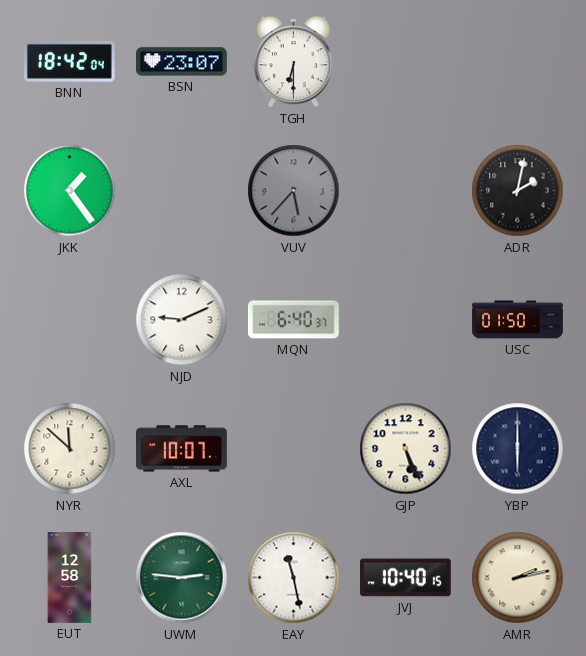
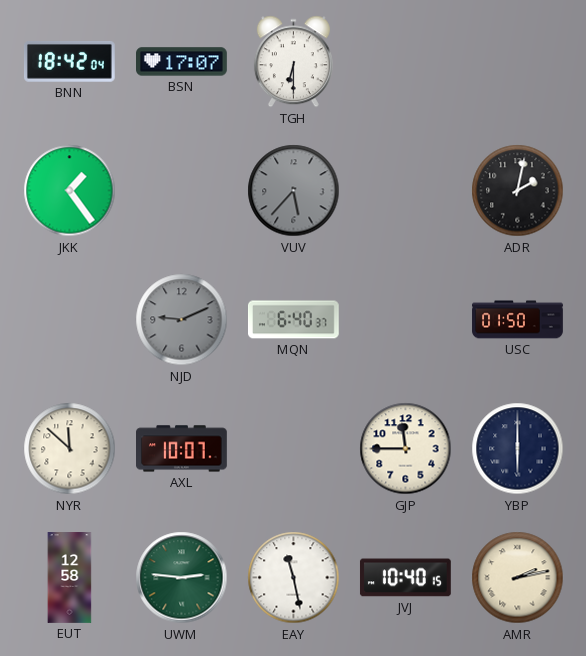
BSN: 23:07 -> 17:07 (182, 62)
NJD dial: white -> grey (182, 320)
GJP: 5:26 -> 11:45 (406, 449)
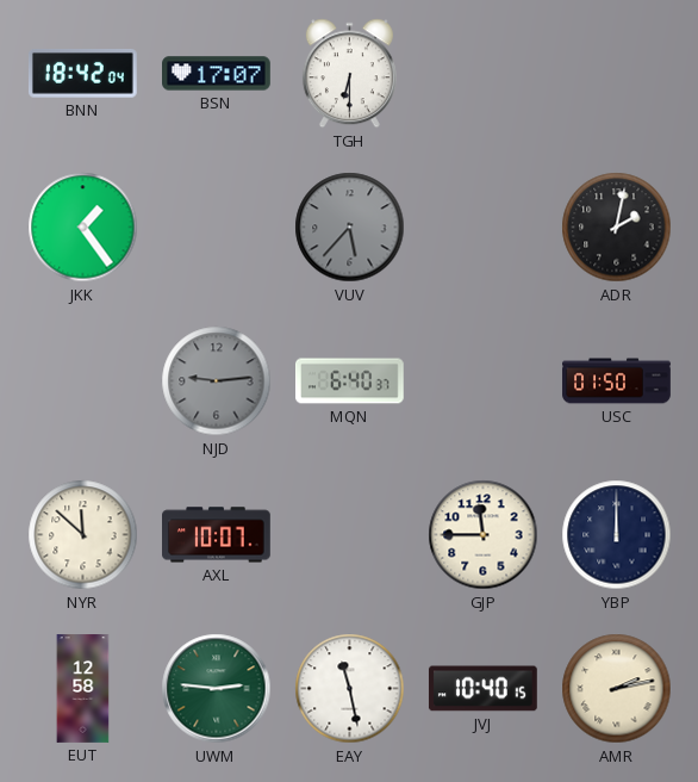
NJD: 9:11 -> 9:14 (217, 381)
YBP: 6:00 -> 12:00 (617, 535)
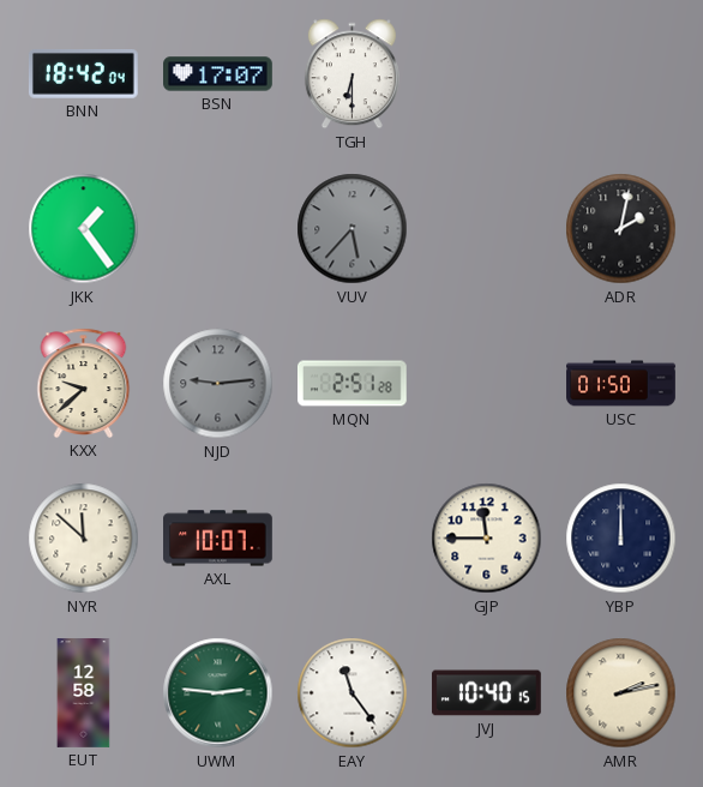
KXX: none -> 9:38 (84, 383)
MQN: 6:40 -> 2:51 (353, 384)
EAY: 11:28 -> 11:24 (353, 693)
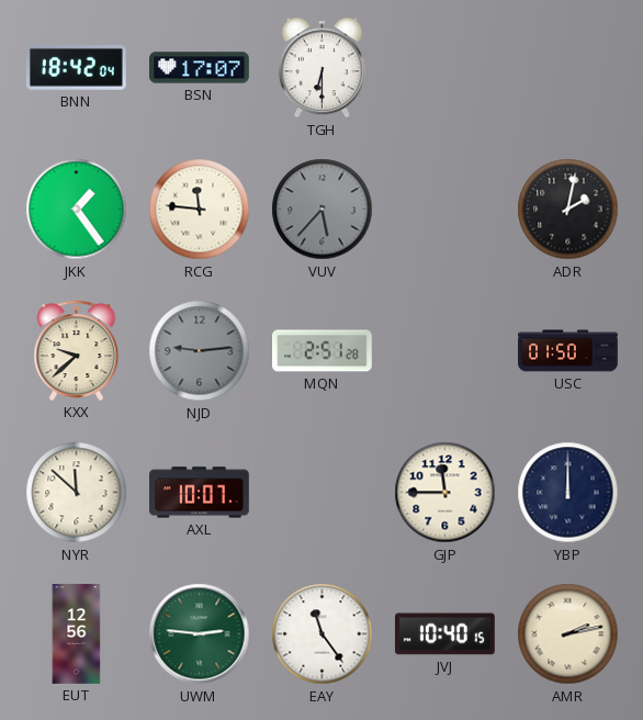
RCG: none -> 11:46 (200, 210)
EUT: 12:58 -> 12:56 (77, 634)
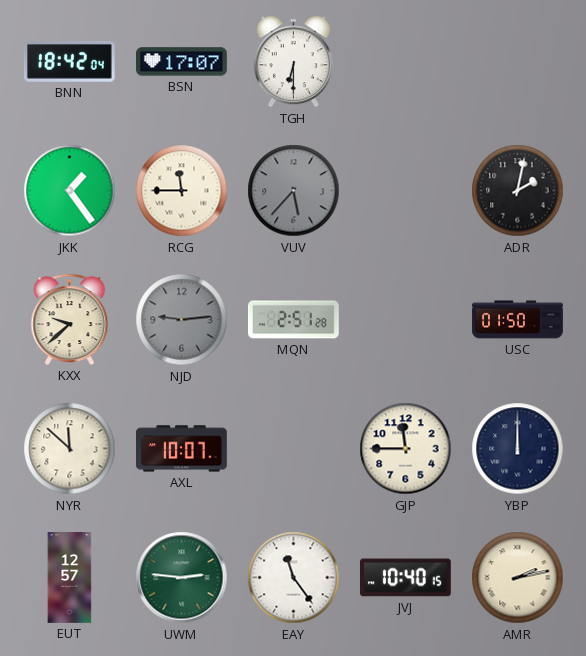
RCG: 11:46 -> 11:45 (182, 191)
EUT: 12:56 -> 12:57 (70, 578)
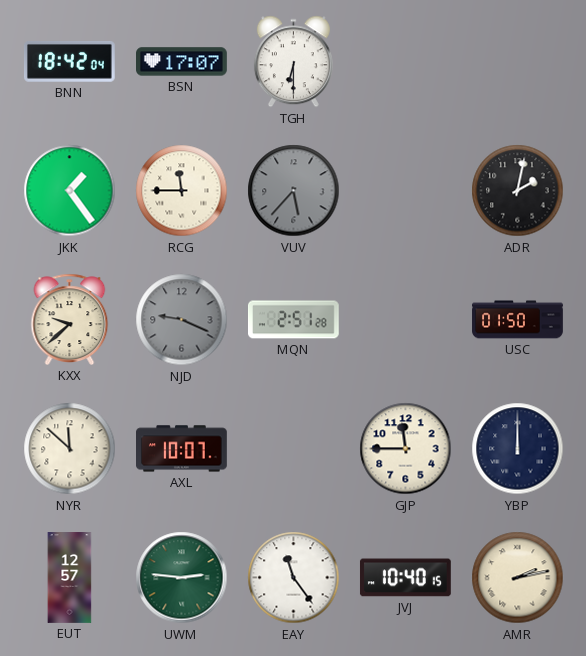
NJD: 9:14 -> 9:19 (182, 320)
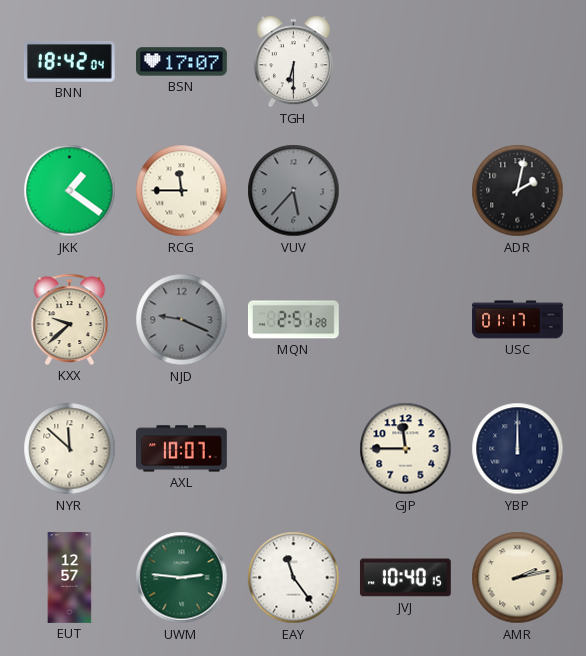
JKK: 1:24 -> 1:21 (70, 191)
USC: 01:50 -> 01:17 (518, 320)
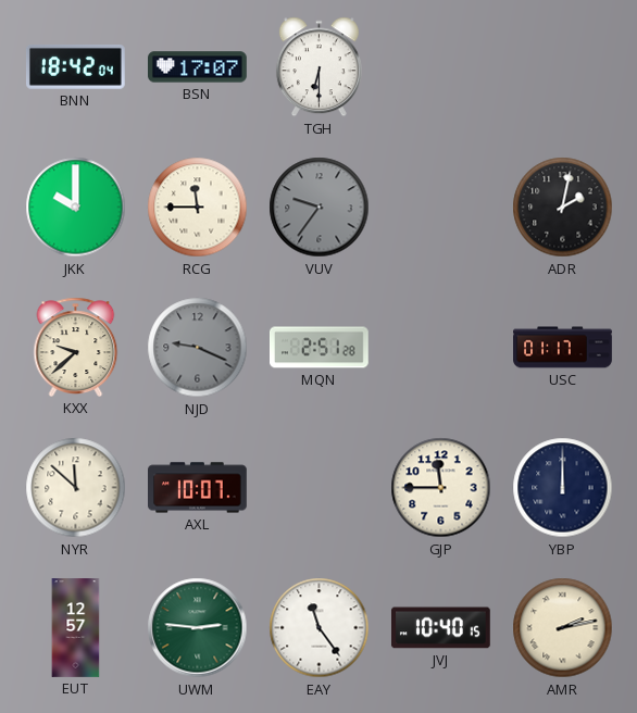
JKK: 1:21 -> 10:00 (76, 208)
VUV: 5:37 -> 9:36 (320, 208)
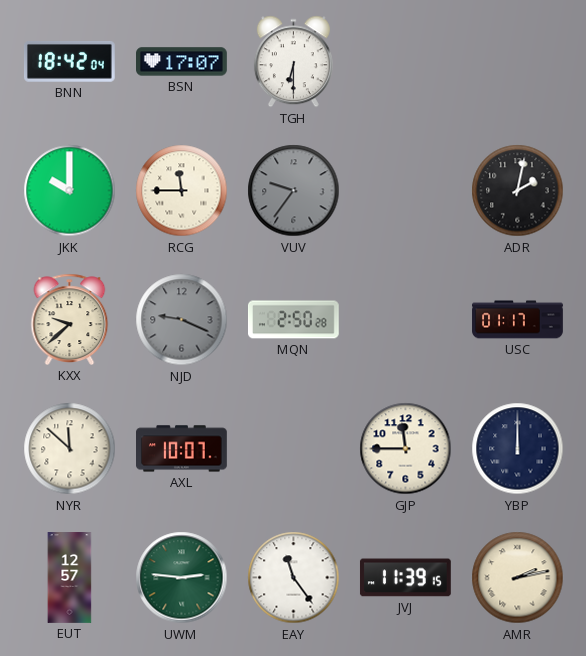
MQN: 2:51 -> 2:50 (294, 320)
JVJ: 10:40 -> 11:39 (405, 578)
